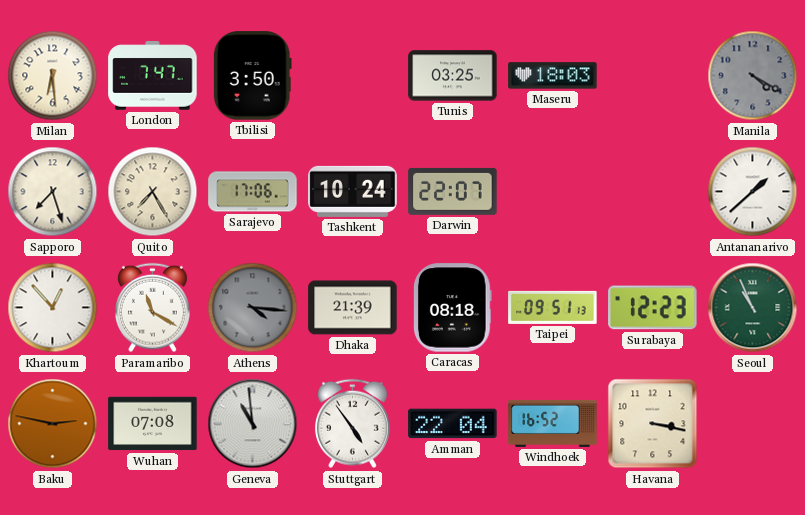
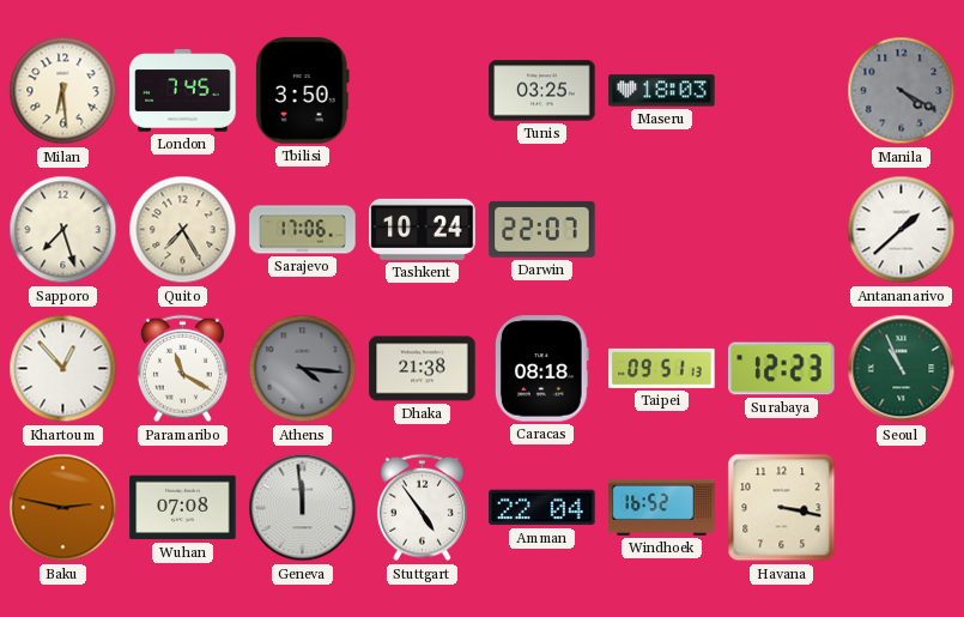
London: 7:47 -> 7:45 (183, 91)
Dhaka: 21:39 -> 21:38 (423, 369)
Geneva: 10:59 -> 11:59 (303, 508)
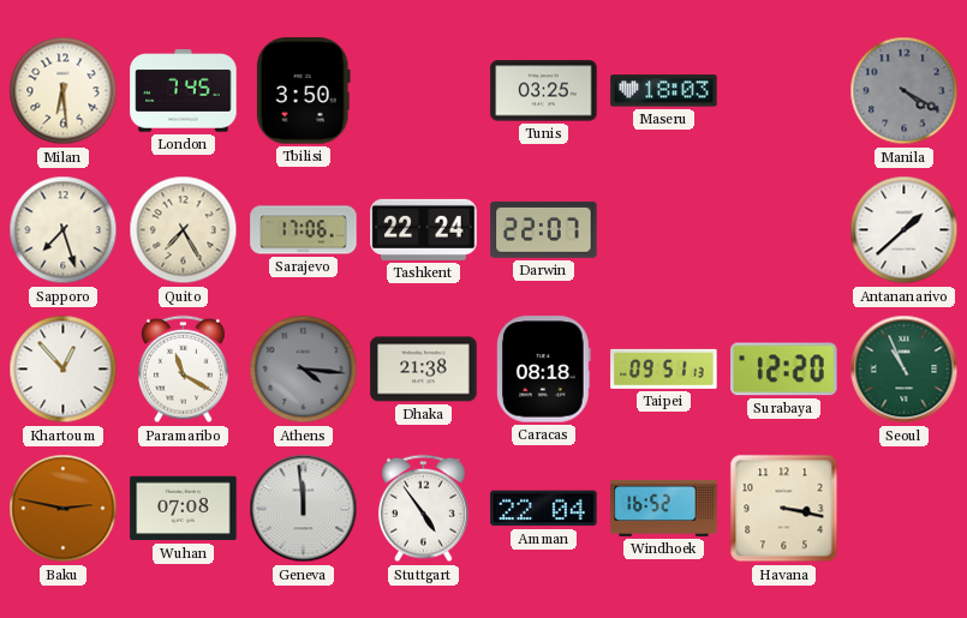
Tashkent: 10:24 -> 22:24 (424, 229)
Surabaya: 12:23 -> 12:20 (784, 370)
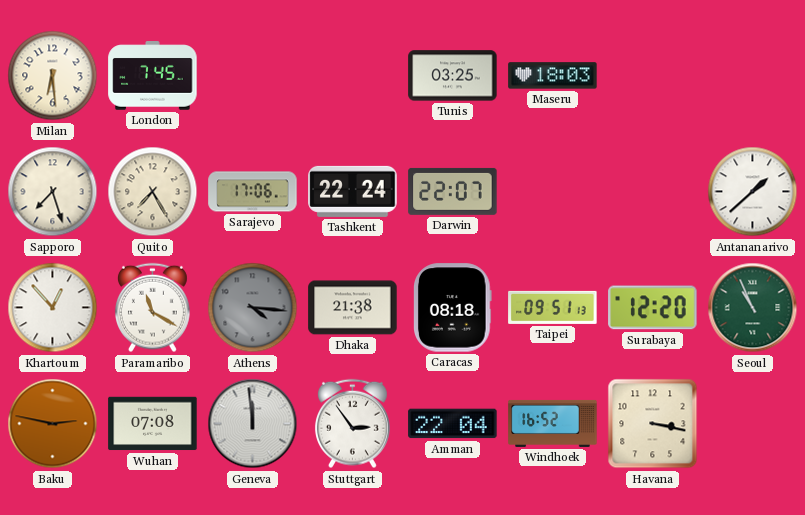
Tbilisi: 3:50 -> none (303, 91)
Manila: 4:20 -> none (905, 91)
Stuttgart: 4:54 -> 2:54 (352, 424)
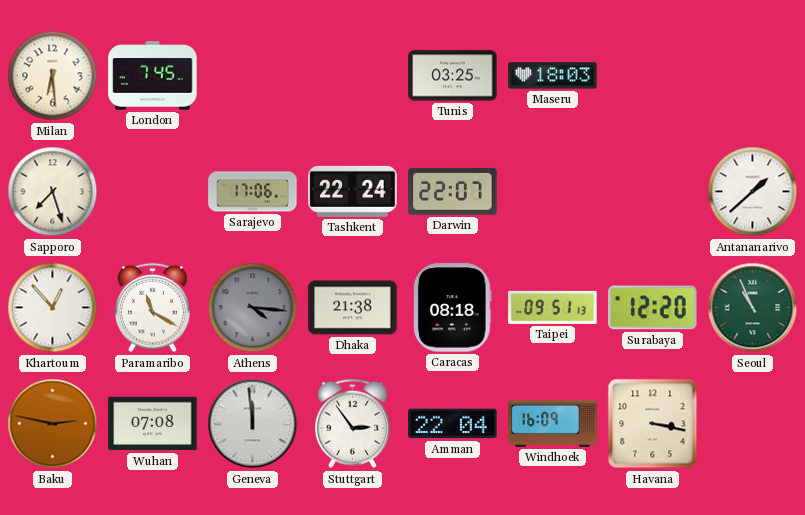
Quito: 7:25 -> none (153, 192)
Windhoek: 16:52 -> 16:09 (553, 423)
